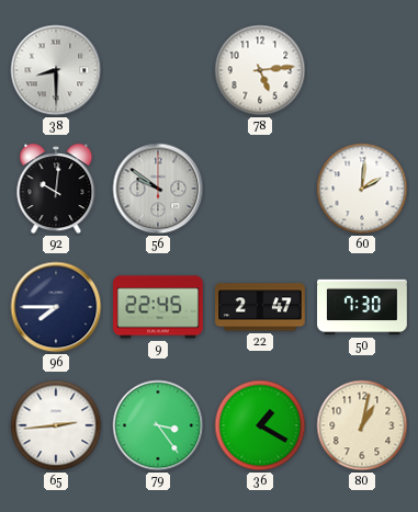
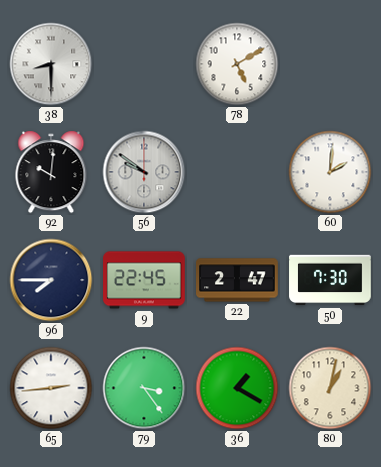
78: 5:14 -> 5:10 (237, 64)
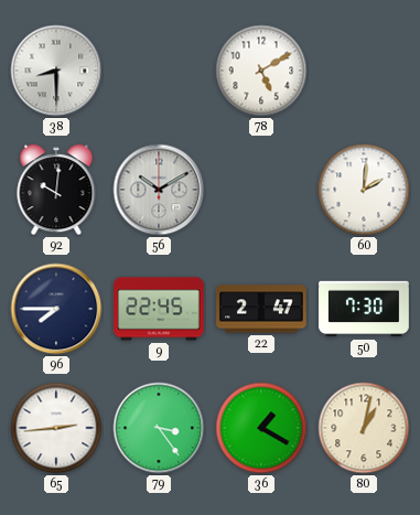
56: 9:51 -> 10:10 (159, 190)
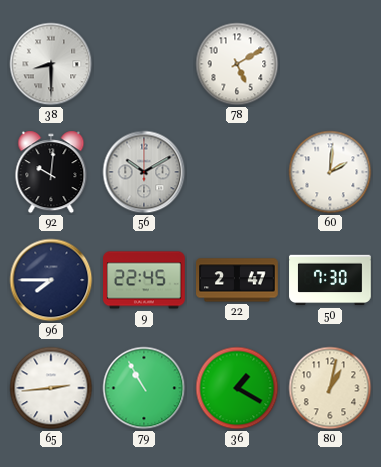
79: 3:24 -> 10:55 (144, 388)
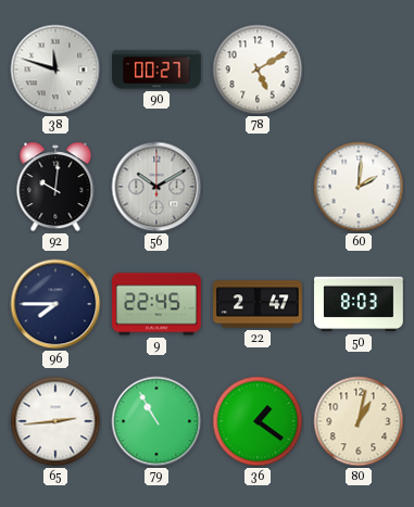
38: 8:30 -> 11:48 (55, 69)
90: none -> 00:27 (156, 69)
50: 7:30 -> 8:03 (359, 304)
36: 1:20 -> 1:21 (258, 421)
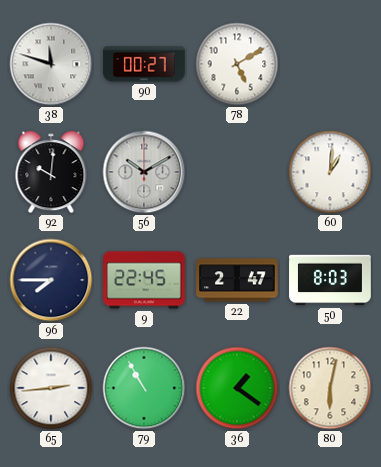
60: 2:01 -> 1:01 (330, 172)
80: 1:02 -> 6:02 (330, 388)
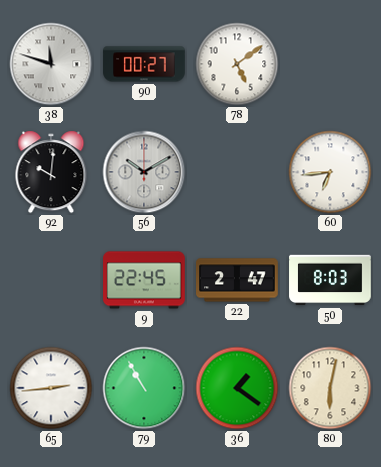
78: 5:10 -> 5:09 (237, 64)
60: 1:01 -> 6:44 (330, 172)
96: 7:45 -> none (51, 280)
